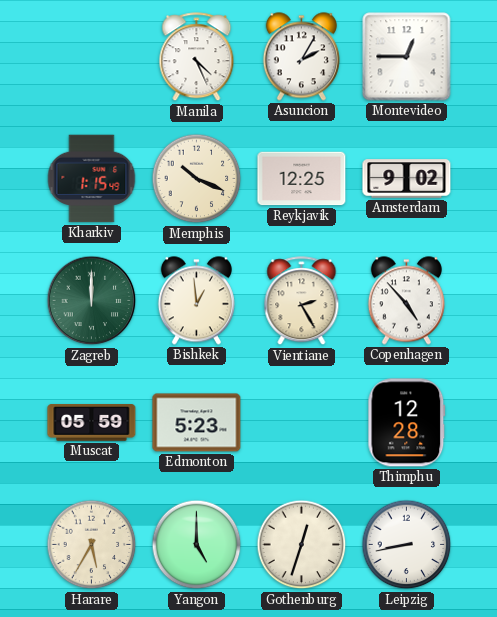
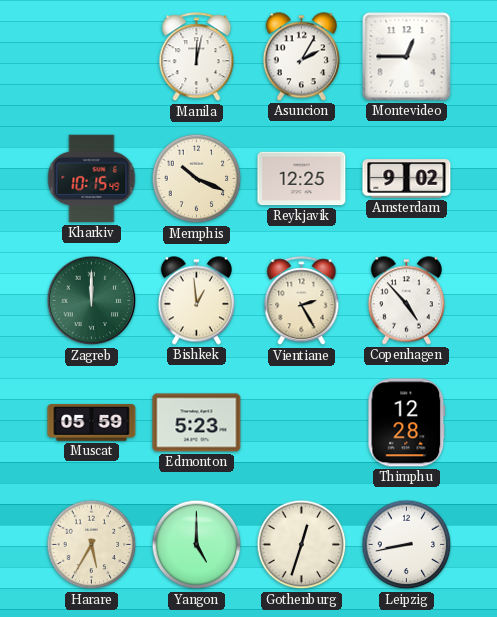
Manila: 4:26 -> 12:02 (197, 57)
Kharkiv: 1:15 -> 10:15 (92, 179)
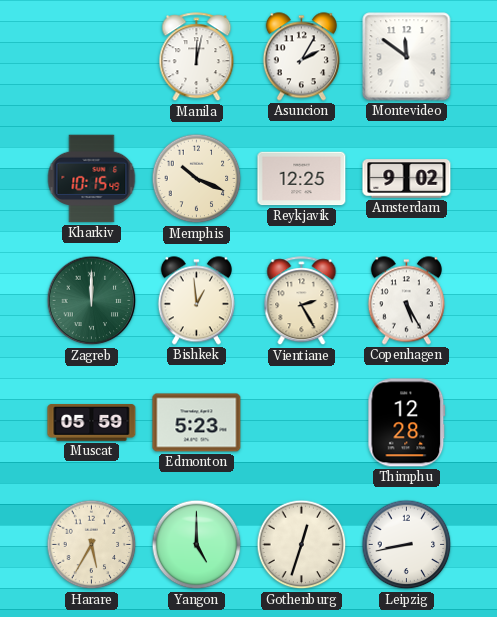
Montevideo: 12:45 -> 11:51 (407, 57)
Copenhagen: 4:53 -> 5:25 (406, 301)
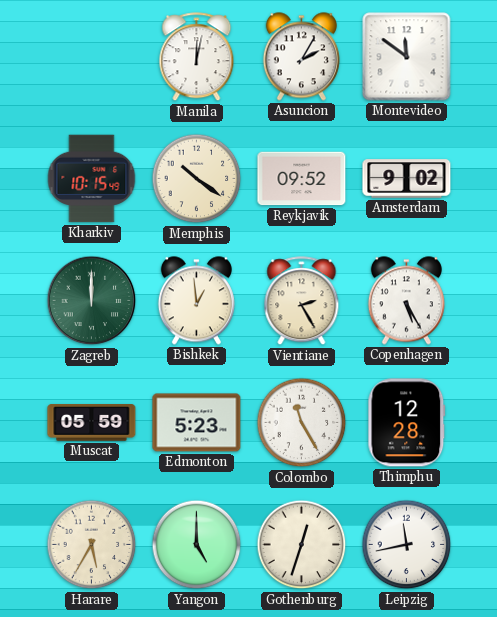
Memphis: 10:19 -> 10:21 (197, 179)
Reykjavik: 12:25 -> 09:52 (302, 179)
Colombo: none -> 11:25 (302, 423)
Leipzig: 8:43 -> 11:43 (407, 545)
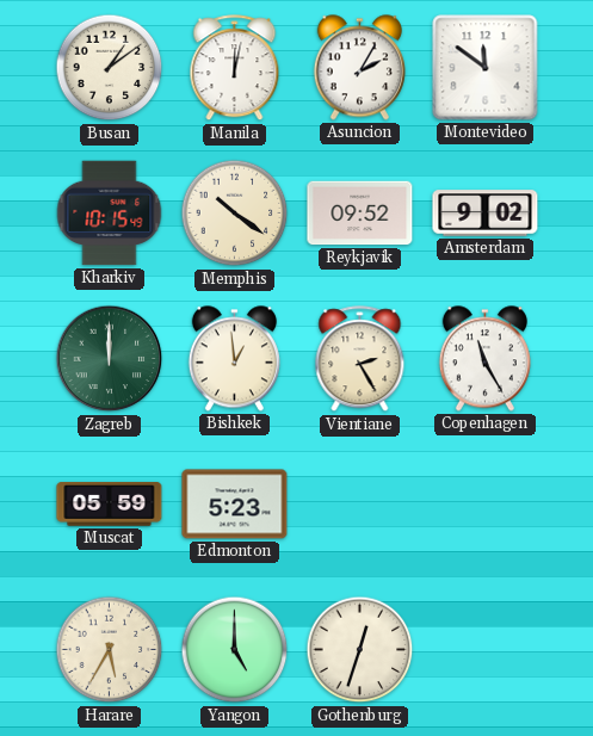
Busan: none -> 1:09 (110, 68)
Copenhagen: 5:25 -> 11:25 (484, 359)
Colombo: 11:25 -> none (302, 423)
Thimphu: 12:28 -> none (407, 423)
Leipzig: 11:43 -> none (407, 545)
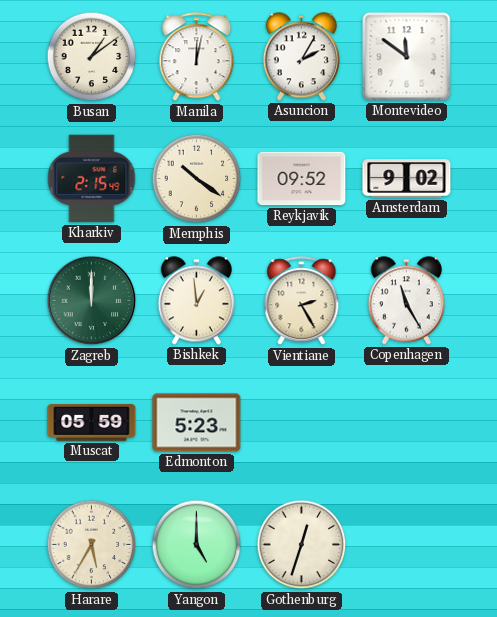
Kharkiv: 10:15 -> 2:15 (92, 179)
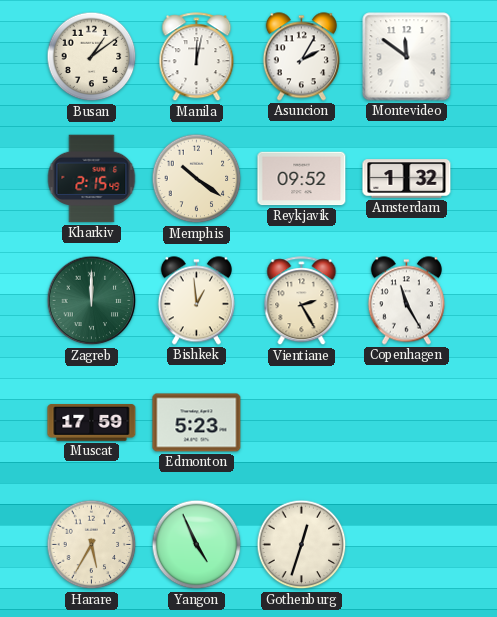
Amsterdam: 9:02 -> 1:32 (407, 179)
Muscat: 05:59 -> 17:59 (92, 423)
Yangon: 5:00 -> 4:56 (197, 545)
